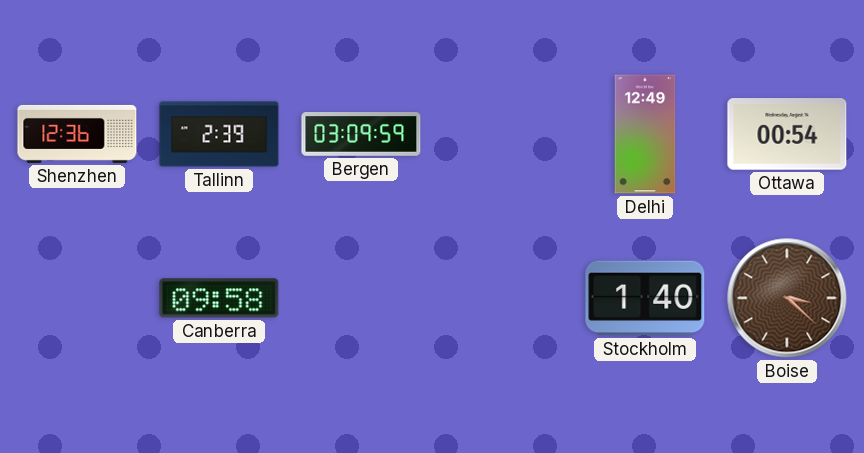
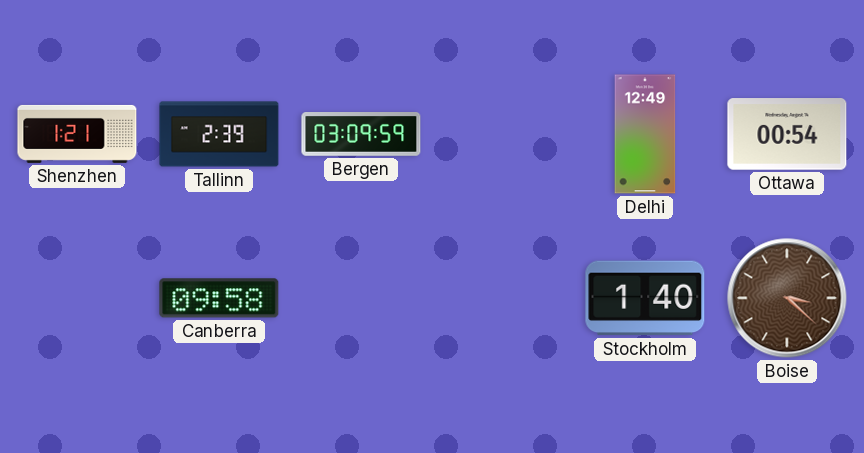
Shenzhen: 12:36 -> 1:21 (77, 134)
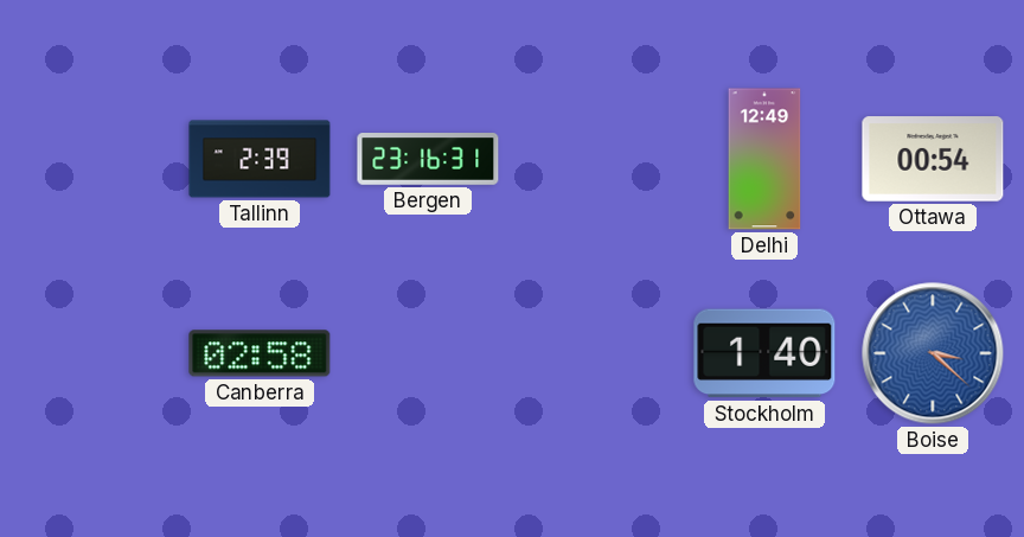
Shenzhen: 1:21 -> none (77, 134)
Bergen: 03:09 -> 23:16 (428, 159)
Canberra: 09:58 -> 02:58 (260, 353)
Boise dial: brown -> blue (933, 353)
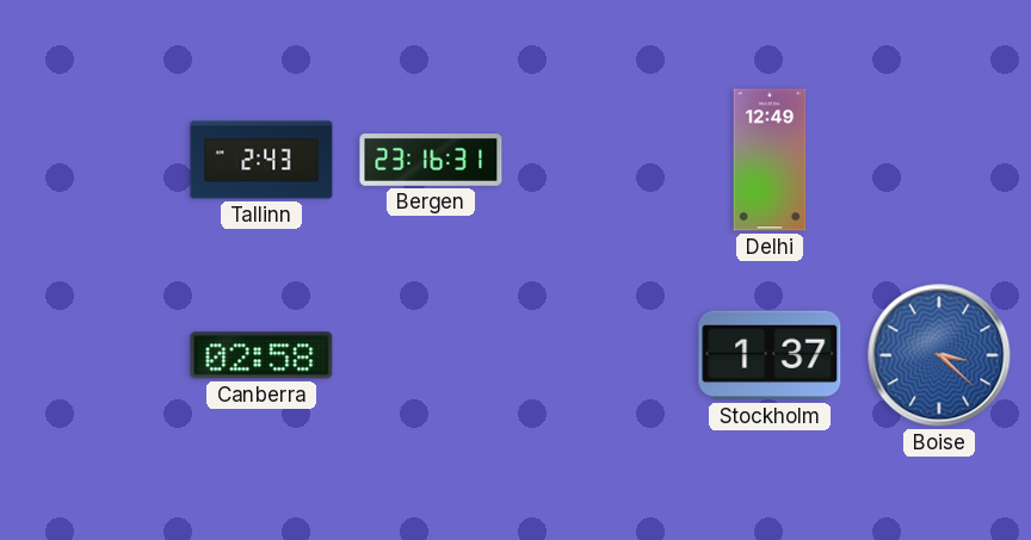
Tallinn: 2:39 -> 2:43 (261, 160)
Ottawa: 00:54 -> none (933, 159)
Stockholm: 1:40 -> 1:37 (770, 355)
